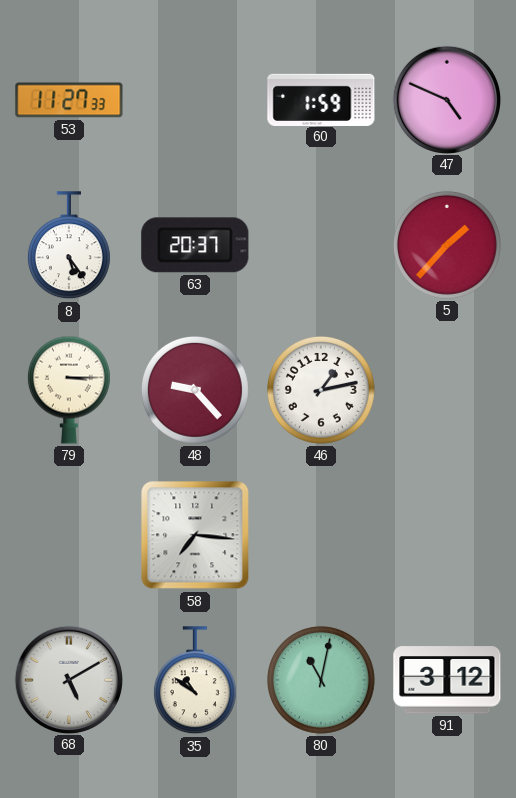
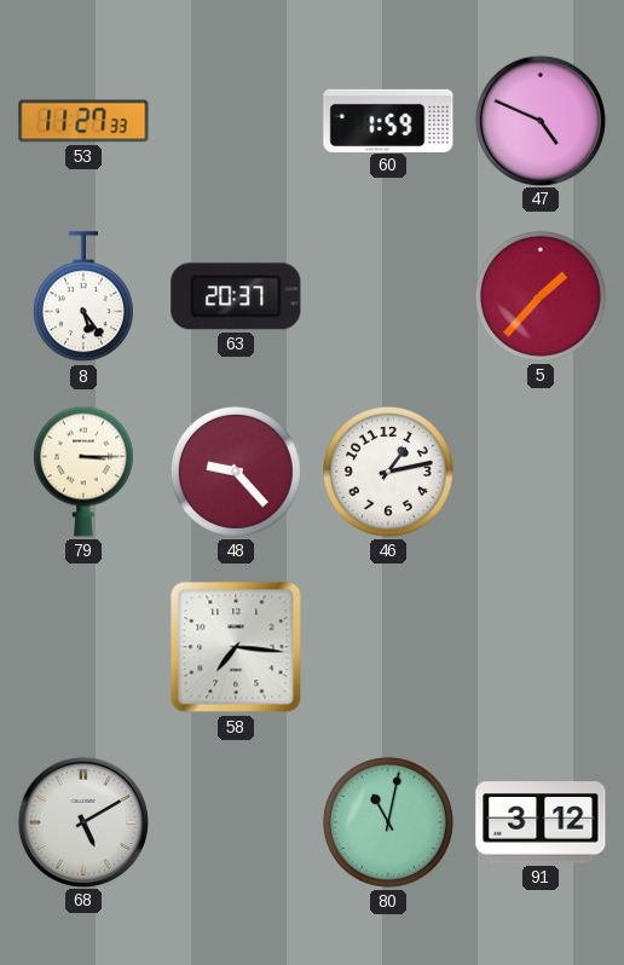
35: 10:51 -> none (195, 681)
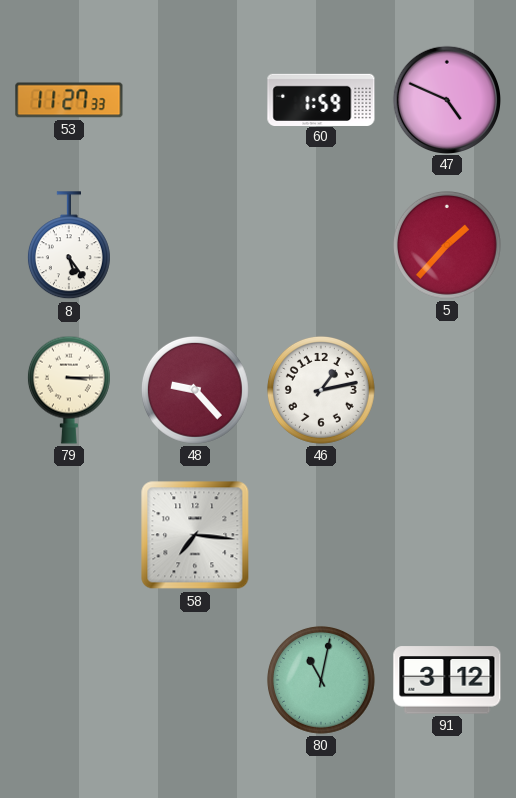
63: 20:37 -> none (236, 296)
68: 5:10 -> none (82, 821)
